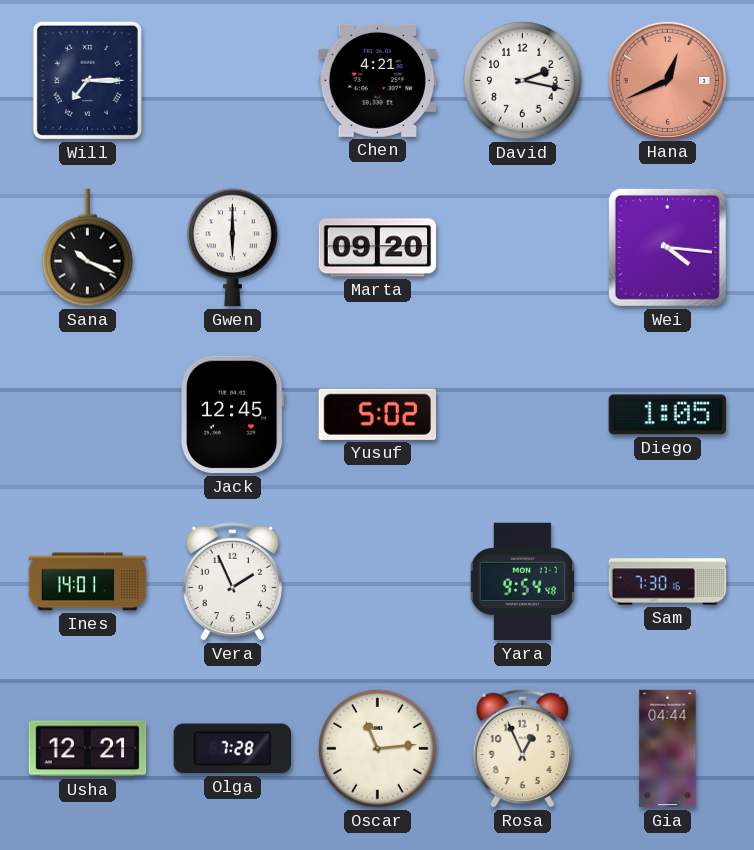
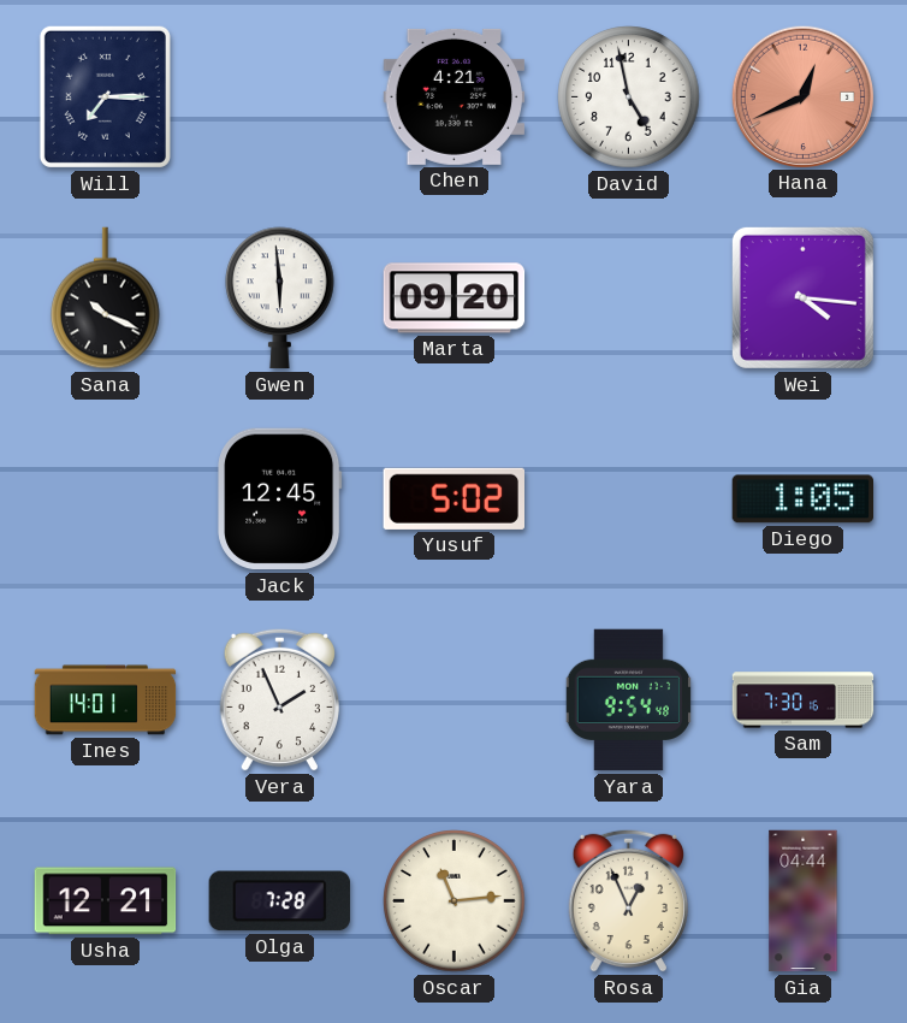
David: 2:17 -> 4:58 (629, 97)
Gwen: 6:00 -> 5:59 (280, 298)
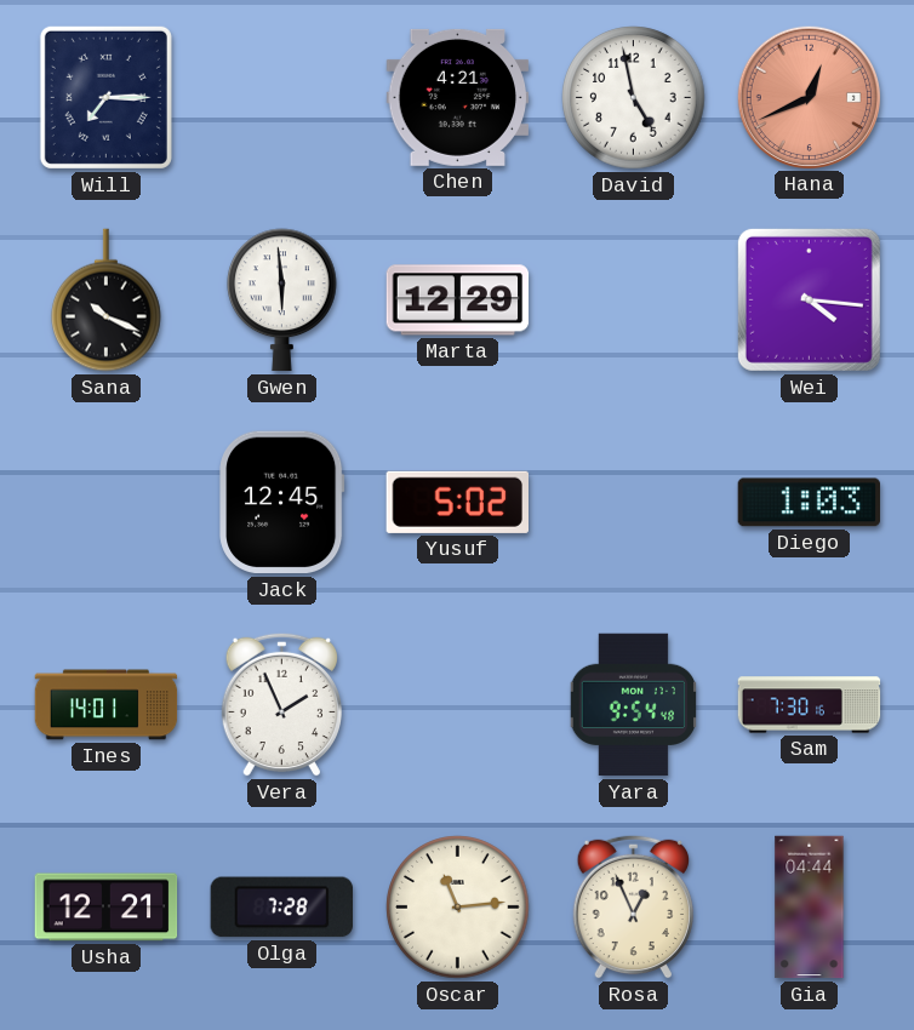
Marta: 09:20 -> 12:29 (458, 301)
Diego: 1:05 -> 1:03 (810, 503)
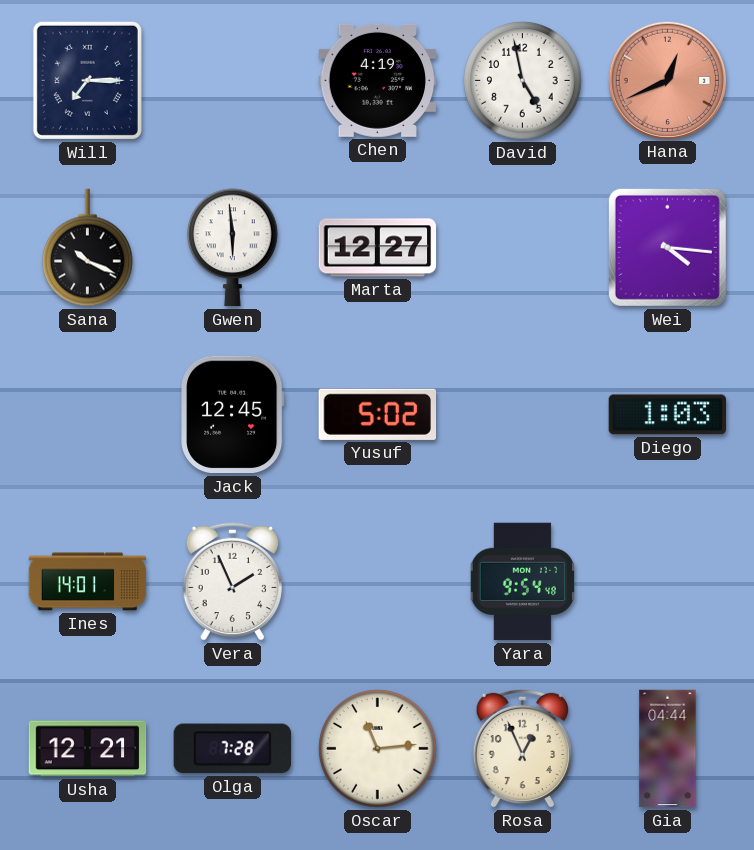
Chen: 4:21 -> 4:19 (378, 80)
Marta: 12:29 -> 12:27 (378, 248)
Sam: 7:30 -> none (810, 705)
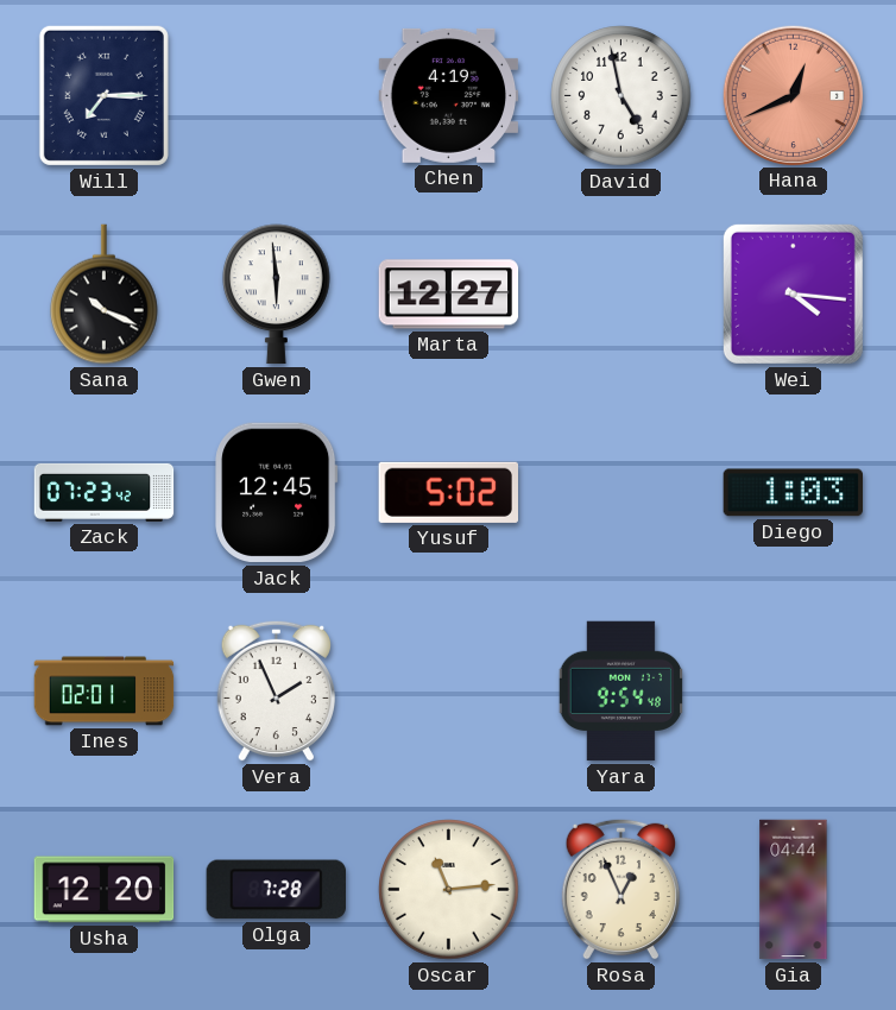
Zack: none -> 07:23 (105, 492)
Ines: 14:01 -> 02:01 (105, 692)
Usha: 12:21 -> 12:20 (105, 890)
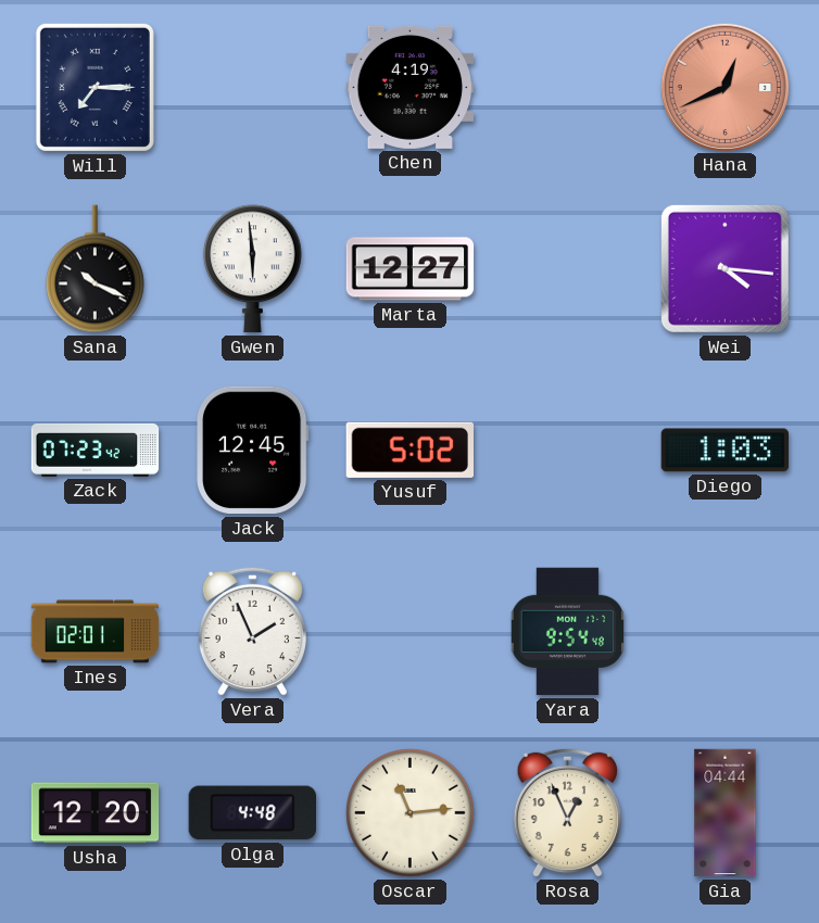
David: 4:58 -> none (621, 96)
Olga: 7:28 -> 4:48 (252, 813)
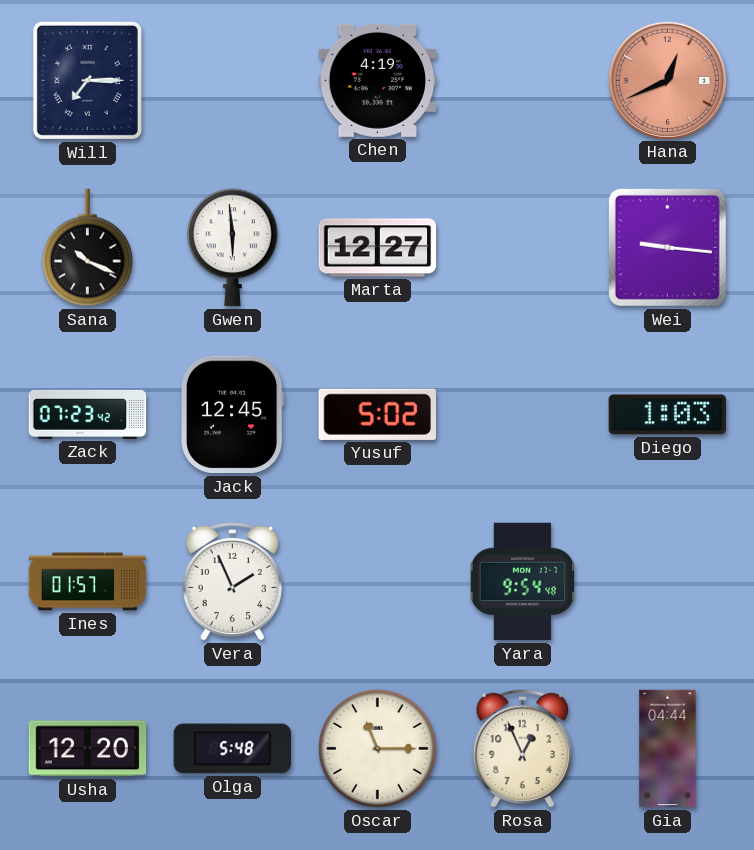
Wei: 4:16 -> 9:16 (667, 247)
Ines: 02:01 -> 01:57 (88, 582)
Olga: 4:48 -> 5:48 (232, 749)
Oscar: 11:14 -> 11:15 (378, 749)
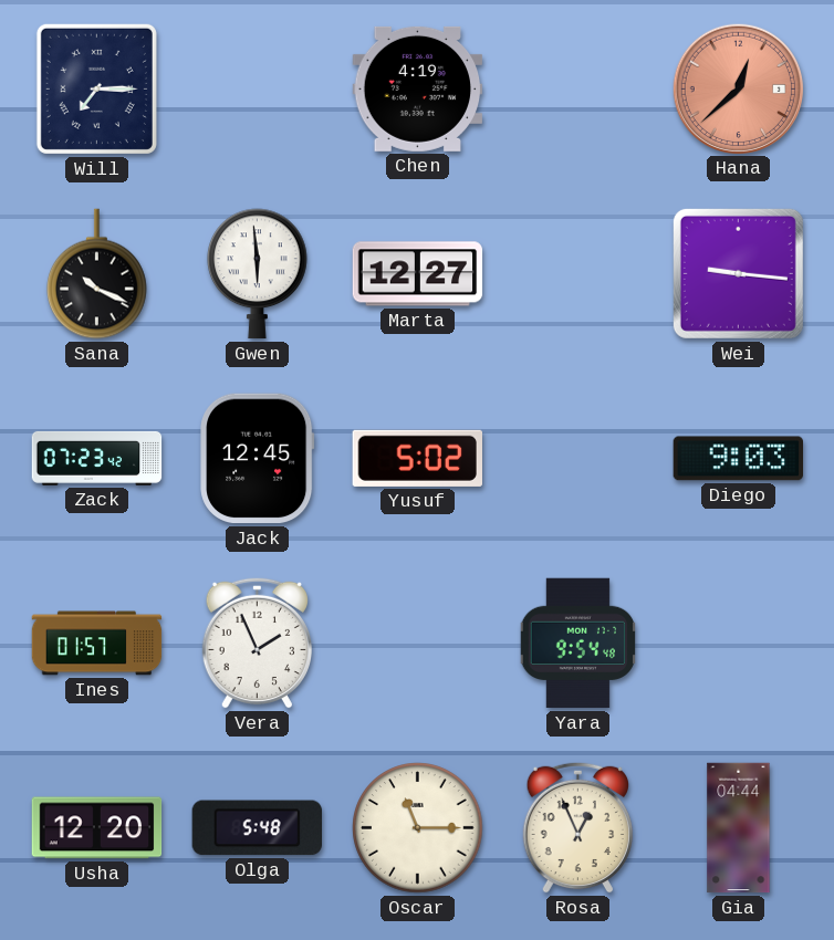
Hana: 12:41 -> 12:38 (738, 88)
Diego: 1:03 -> 9:03 (739, 459)
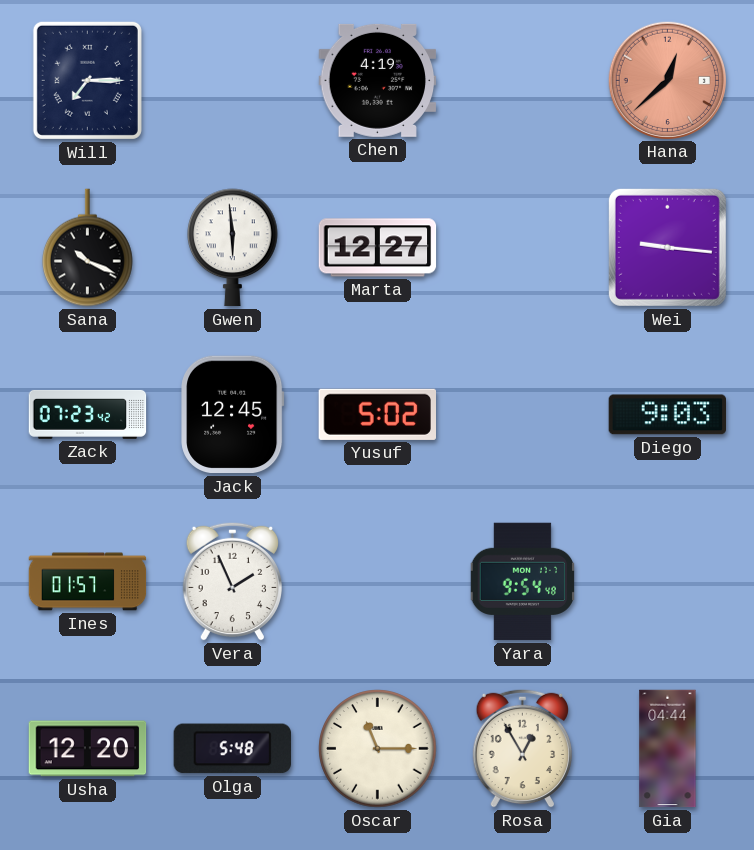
Rosa: 12:56 -> 12:55 (522, 748)
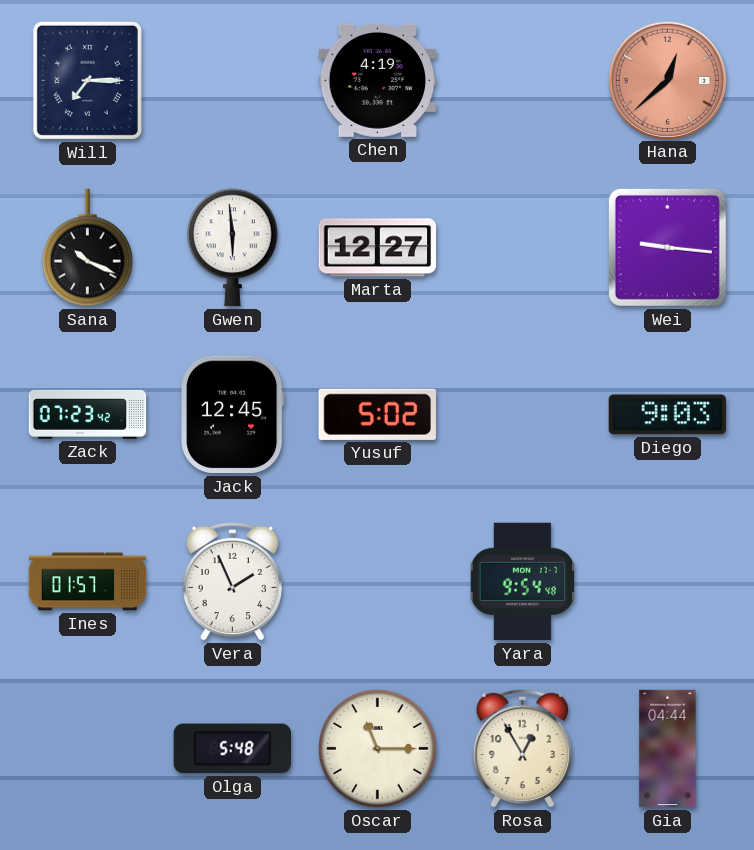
Usha: 12:20 -> none (88, 749)
